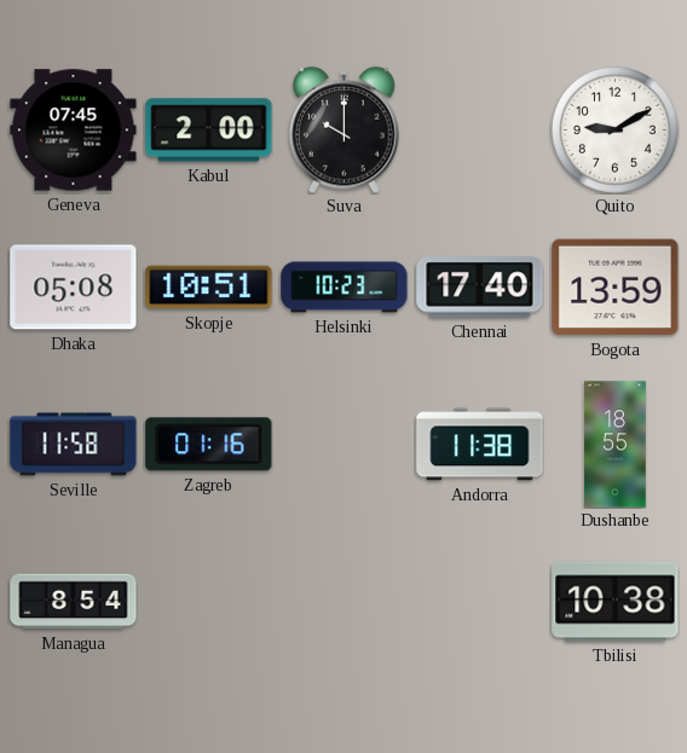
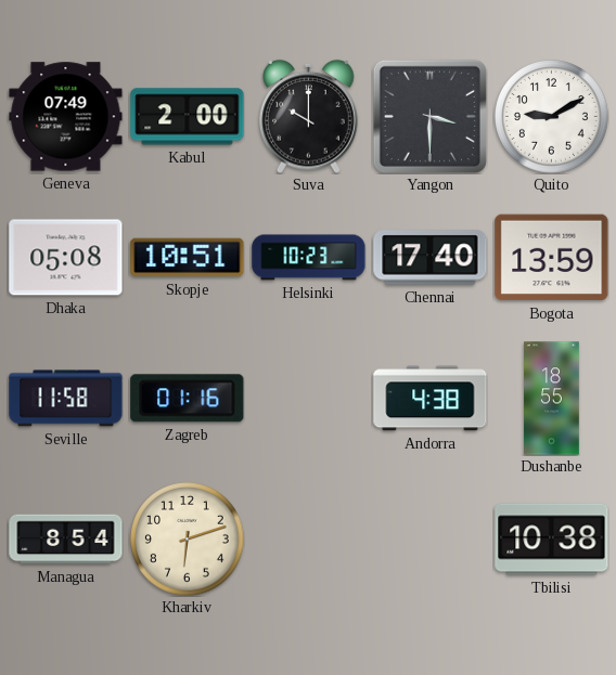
Geneva: 07:45 -> 07:49 (66, 117)
Yangon: none -> 3:30 (429, 116)
Andorra: 11:38 -> 4:38 (431, 399)
Kharkiv: none -> 6:12 (188, 540)
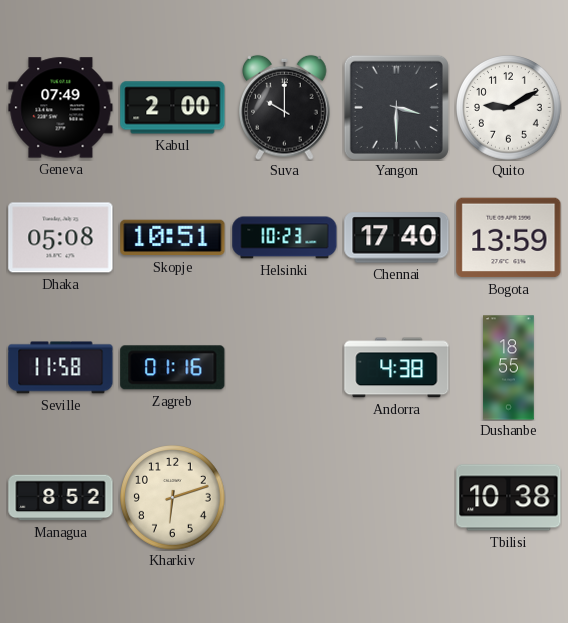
Managua: 8:54 -> 8:52 (61, 498)
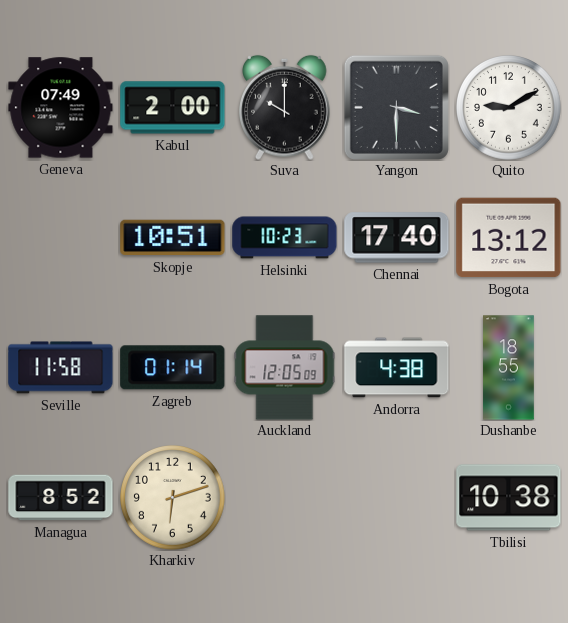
Dhaka: 05:08 -> none (61, 238)
Bogota: 13:59 -> 13:12 (509, 238)
Zagreb: 01:16 -> 01:14 (173, 368)
Auckland: none -> 12:05 (285, 368)
